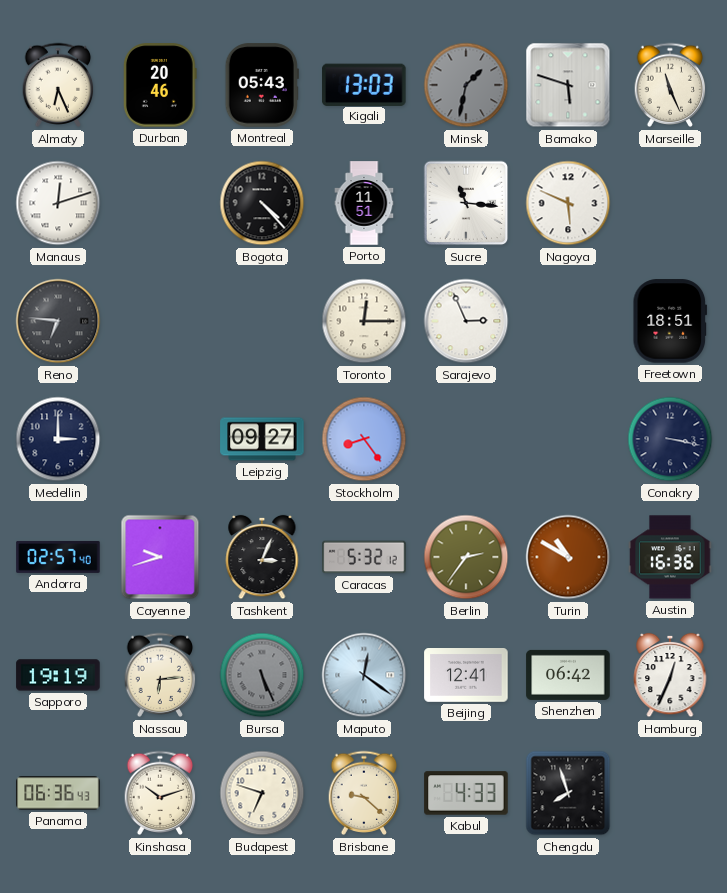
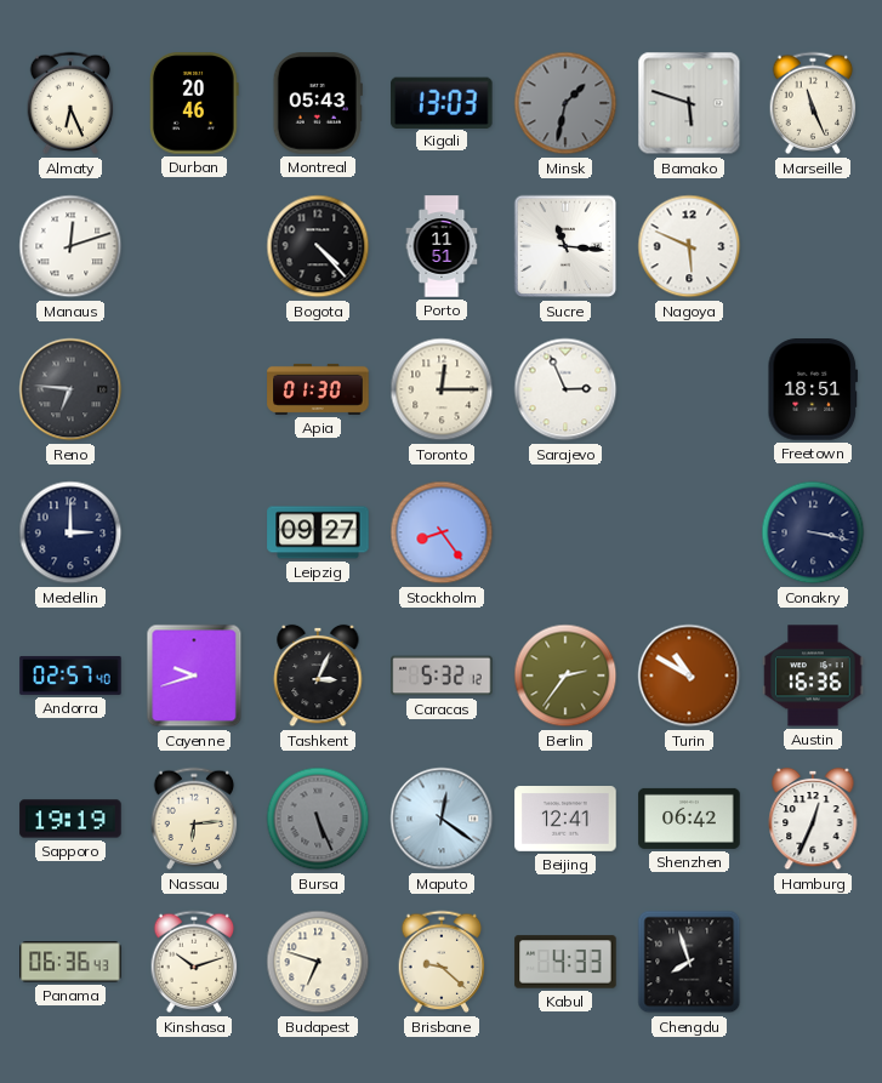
Apia: none -> 01:30 (318, 389)
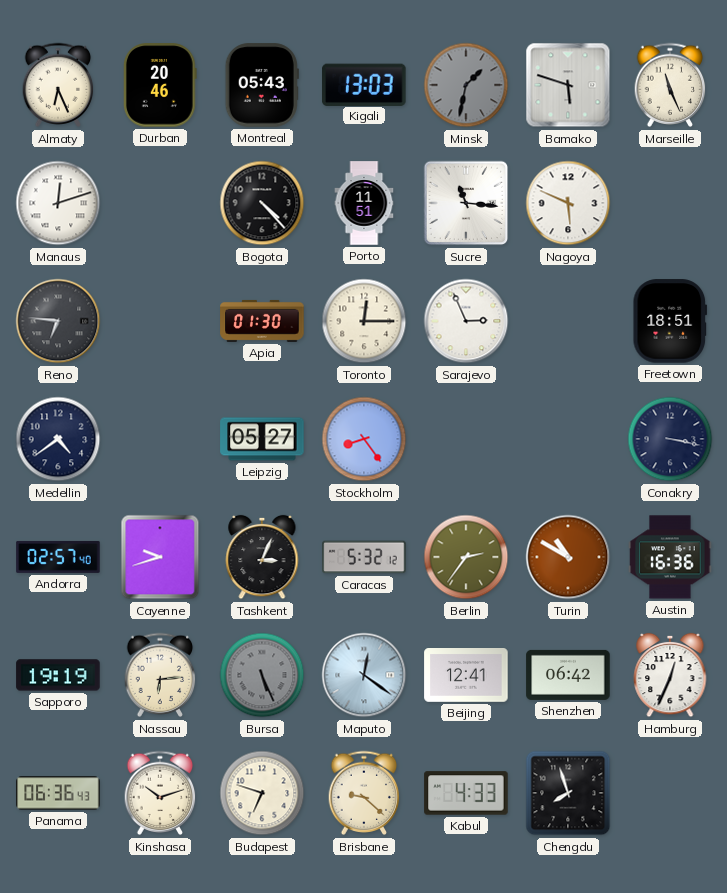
Medellin: 3:00 -> 4:39 (58, 439)
Leipzig: 09:27 -> 05:27 (262, 439)
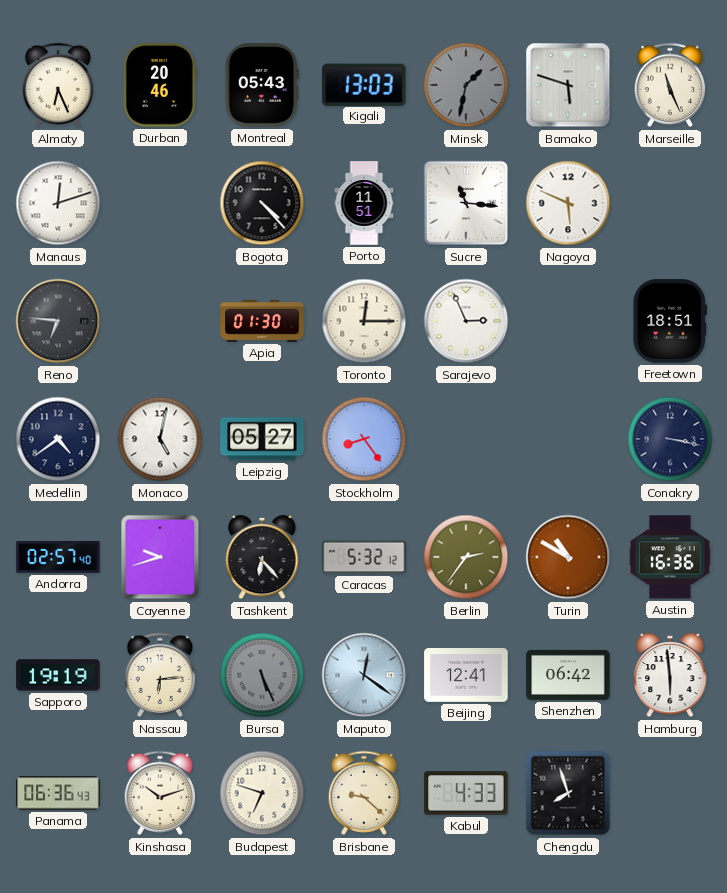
Monaco: none -> 5:02 (160, 439)
Tashkent: 3:04 -> 6:23 (262, 557)
Hamburg: 12:34 -> 5:59 (670, 675)
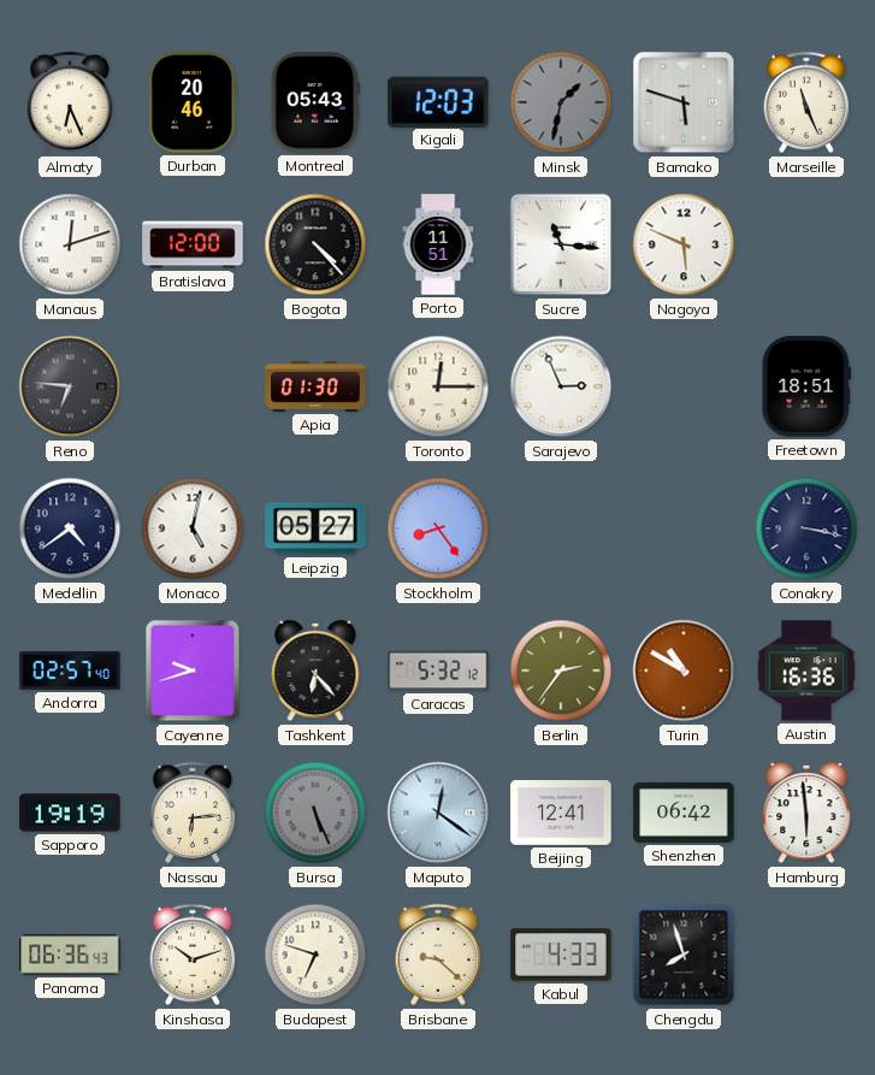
Kigali: 13:03 -> 12:03 (438, 101)
Bratislava: none -> 12:00 (193, 244)
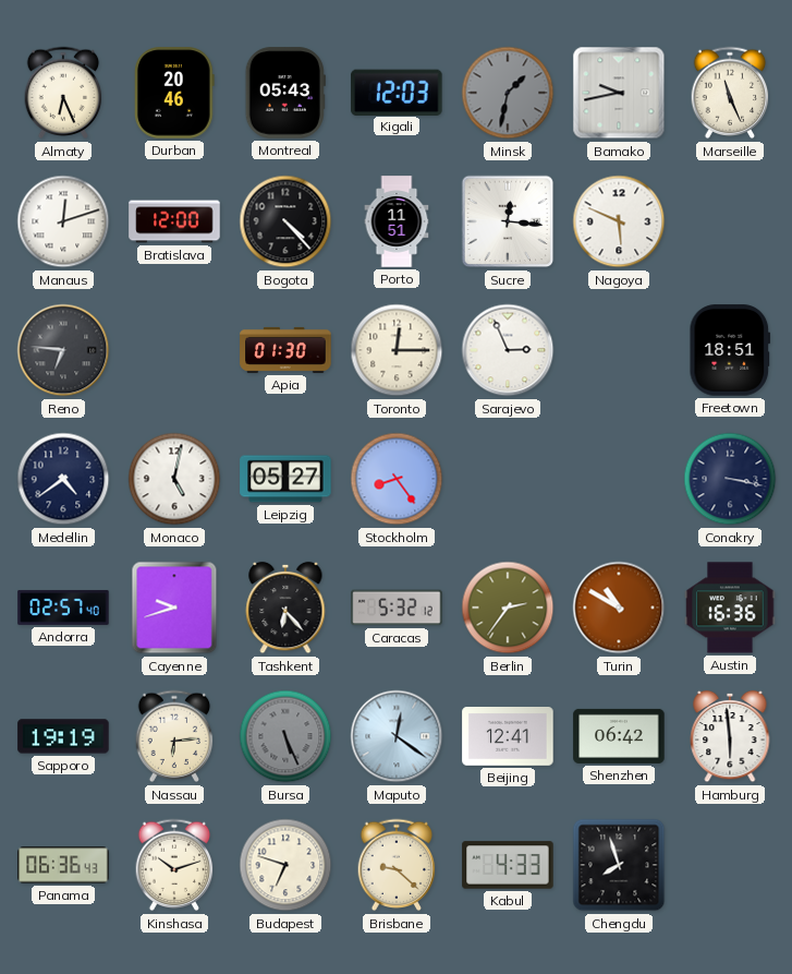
Bamako: 5:48 -> 9:43 (619, 93)
Sucre: 11:16 -> 12:16 (508, 221)
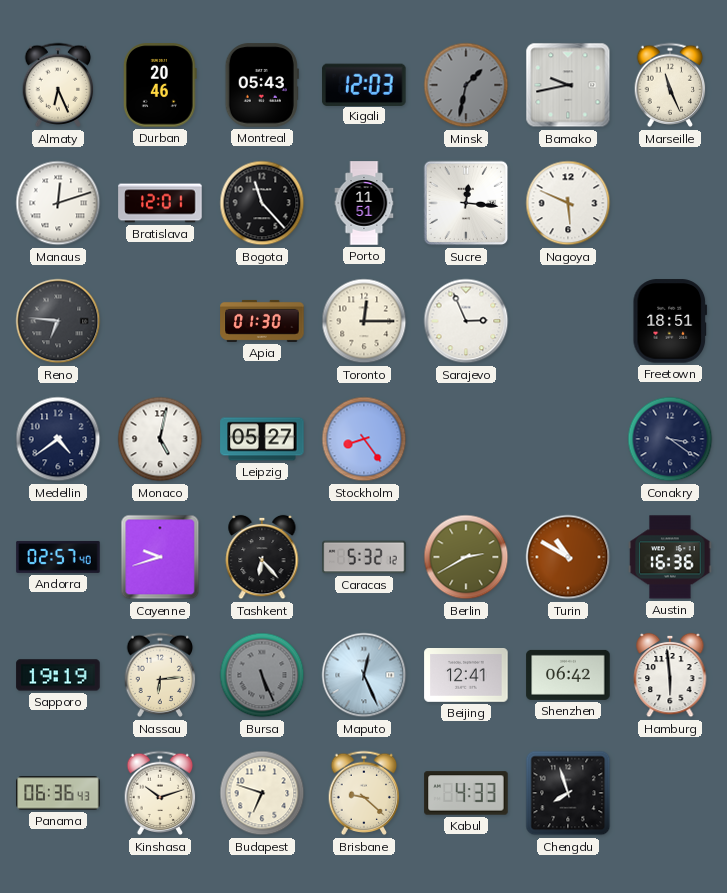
Bratislava: 12:00 -> 12:01 (160, 203)
Bogota: 4:23 -> 11:23 (262, 203)
Conakry: 3:17 -> 3:21 (670, 439)
Berlin: 2:36 -> 2:40 (466, 557)
Maputo: 12:21 -> 12:26 (364, 675)
